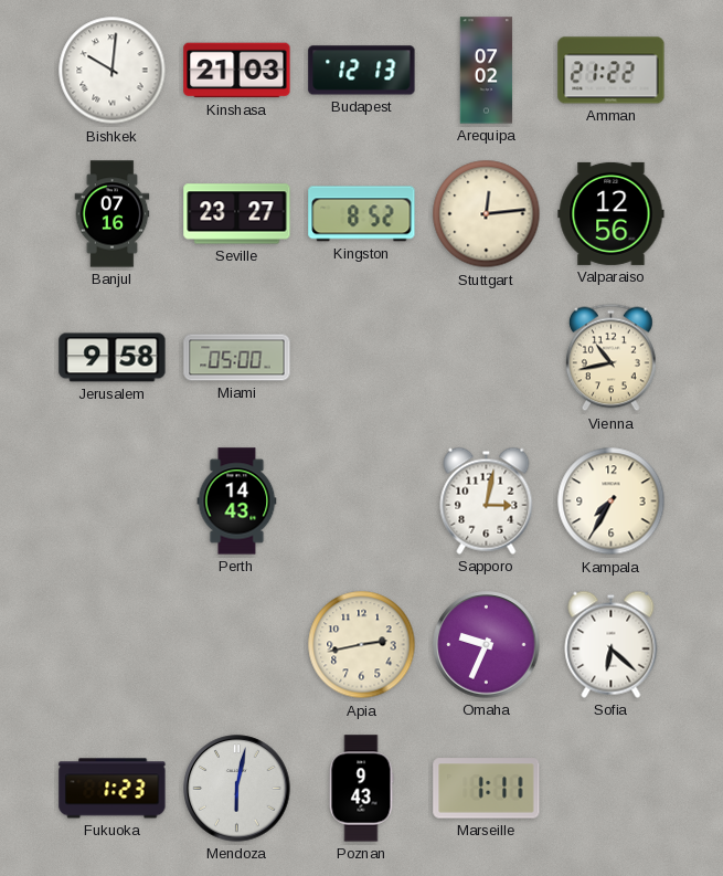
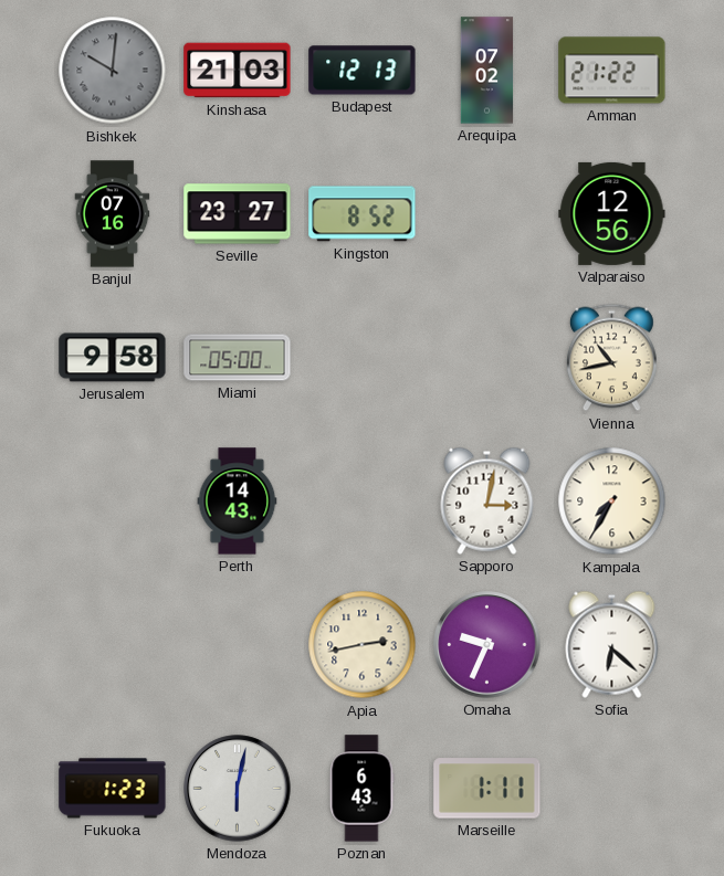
Bishkek dial: white -> grey (113, 71)
Stuttgart: 12:14 -> none (487, 214)
Poznan: 9:43 -> 6:43 (361, 789)
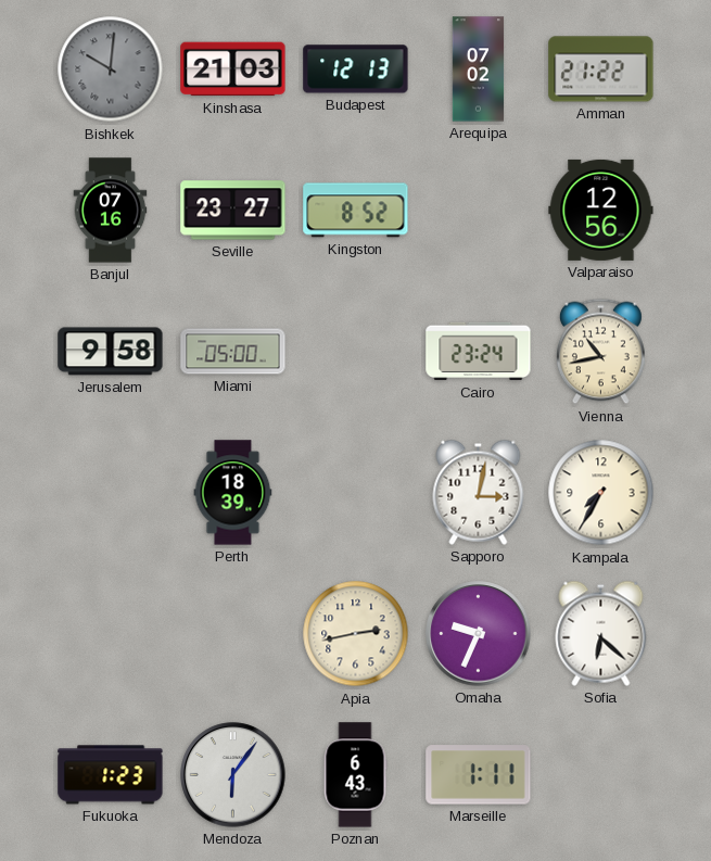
Cairo: none -> 23:24 (479, 352)
Perth: 14:43 -> 18:39 (233, 493)
Mendoza: 6:02 -> 6:06 (233, 775)
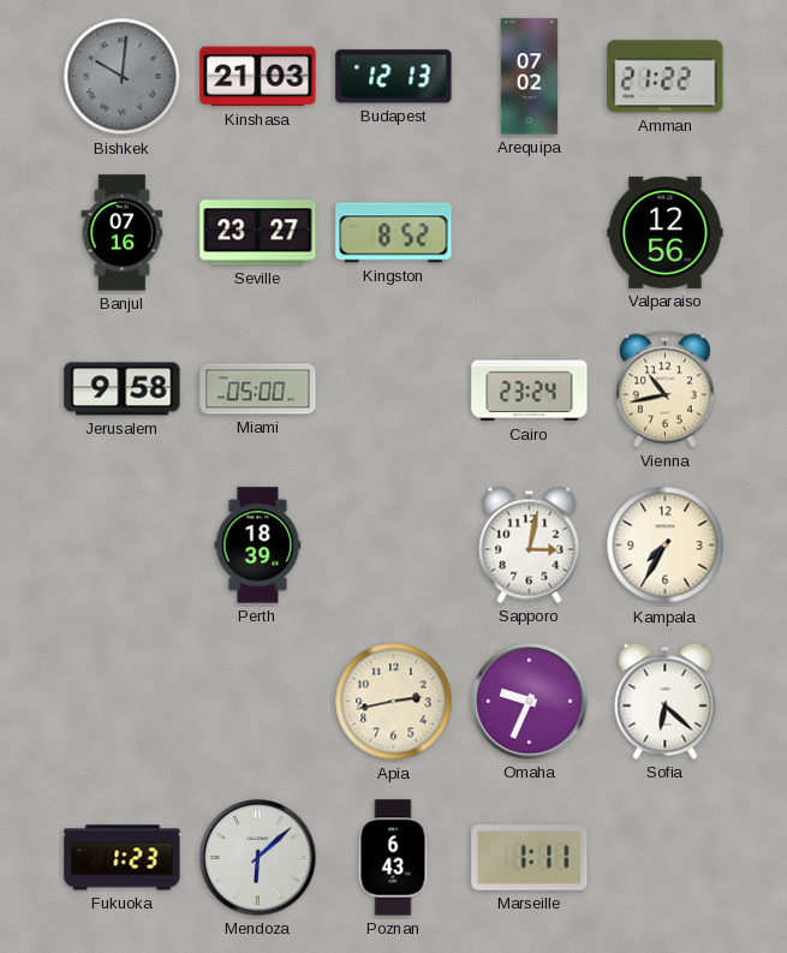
Mendoza: 6:06 -> 6:08 (258, 858)
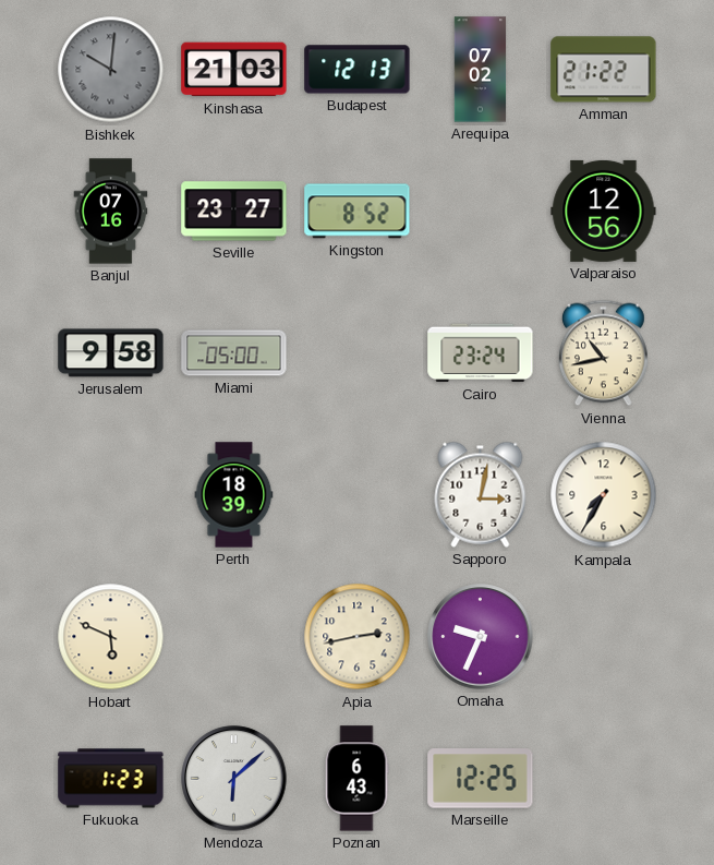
Hobart: none -> 5:49 (111, 637)
Sofia: 6:22 -> none (666, 701)
Marseille: 1:11 -> 12:25 (481, 779)
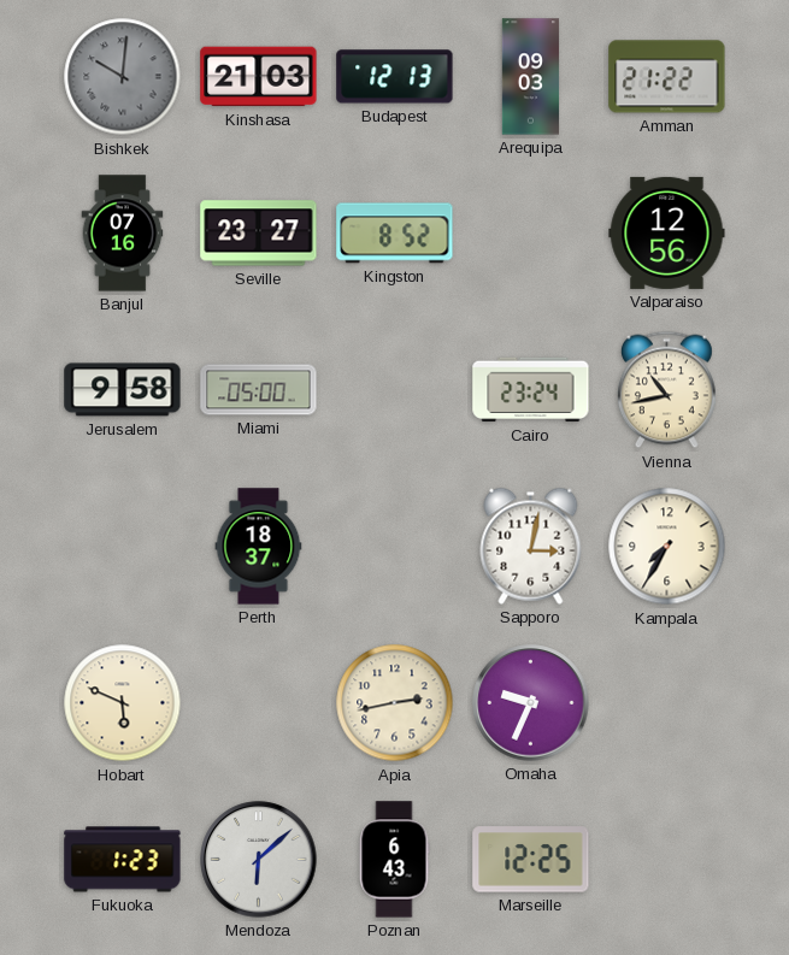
Arequipa: 07:02 -> 09:03 (531, 77)
Perth: 18:39 -> 18:37 (259, 547)
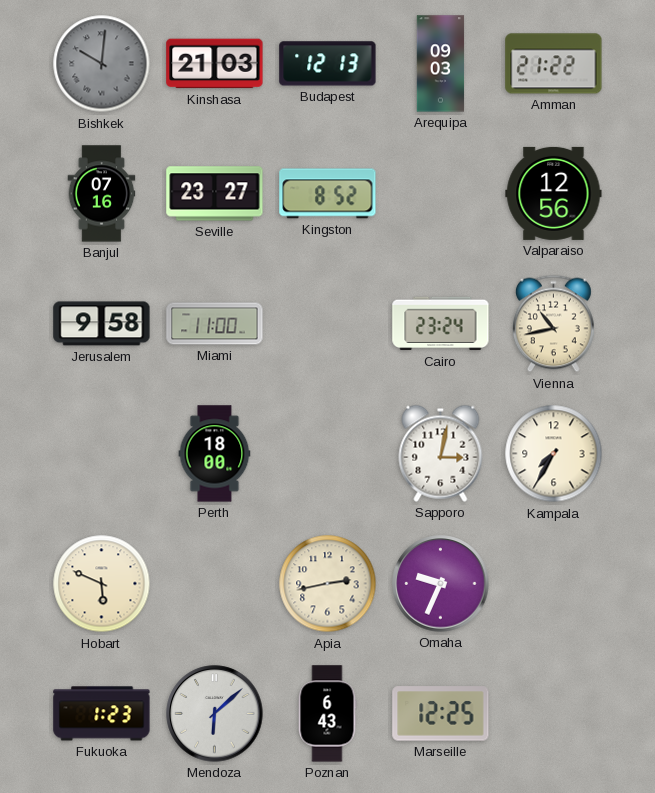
Miami: 05:00 -> 11:00 (215, 324)
Perth: 18:37 -> 18:00 (215, 454)
